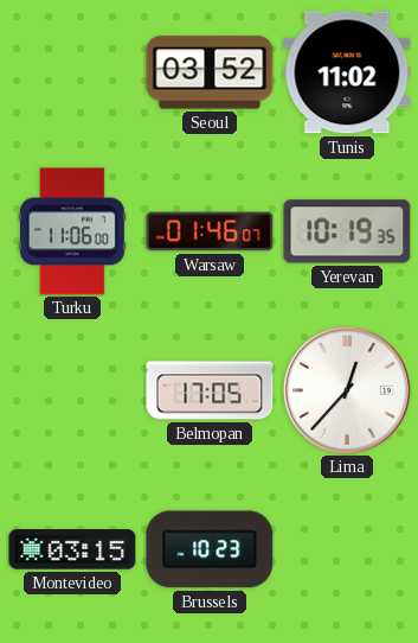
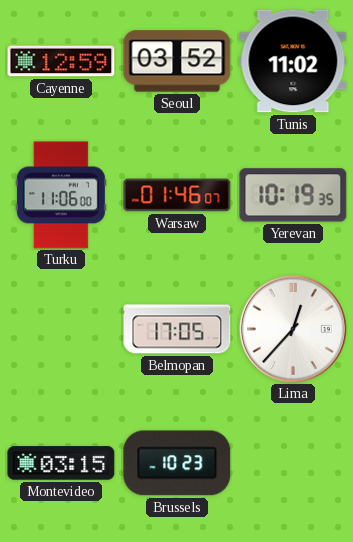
Cayenne: none -> 12:59 (61, 61)
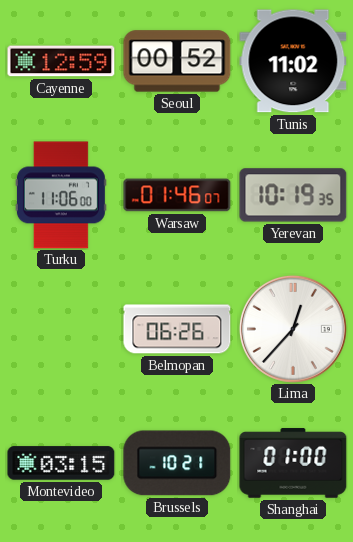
Seoul: 03:52 -> 00:52 (177, 61)
Belmopan: 17:05 -> 06:26 (177, 329)
Brussels: 10:23 -> 10:21 (177, 463)
Shanghai: none -> 01:00 (293, 463)
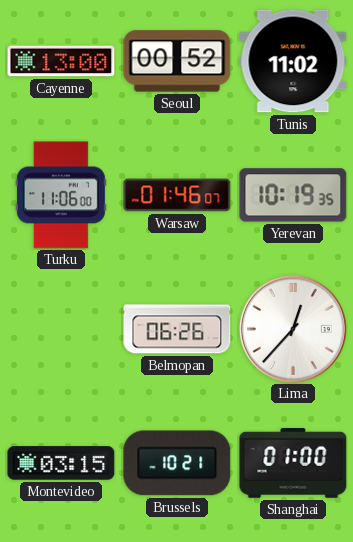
Cayenne: 12:59 -> 13:00 (61, 61)
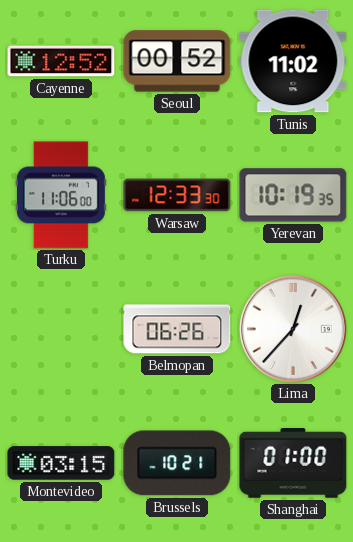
Cayenne: 13:00 -> 12:52 (61, 61)
Warsaw: 01:46 -> 12:33 (177, 195)
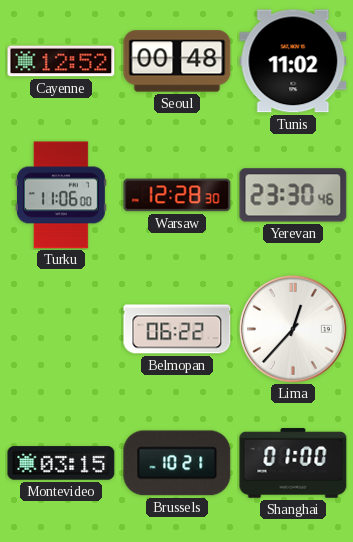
Seoul: 00:52 -> 00:48 (177, 61)
Warsaw: 12:33 -> 12:28 (177, 195)
Yerevan: 10:19 -> 23:30 (293, 195)
Belmopan: 06:26 -> 06:22 (177, 329)
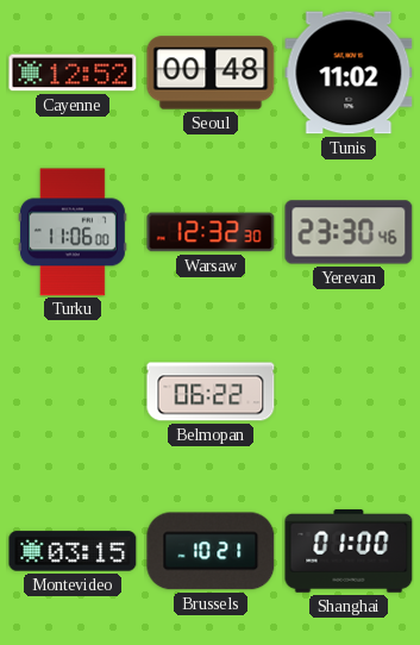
Warsaw: 12:28 -> 12:32 (211, 232)
Lima: 12:37 -> none (293, 329)
